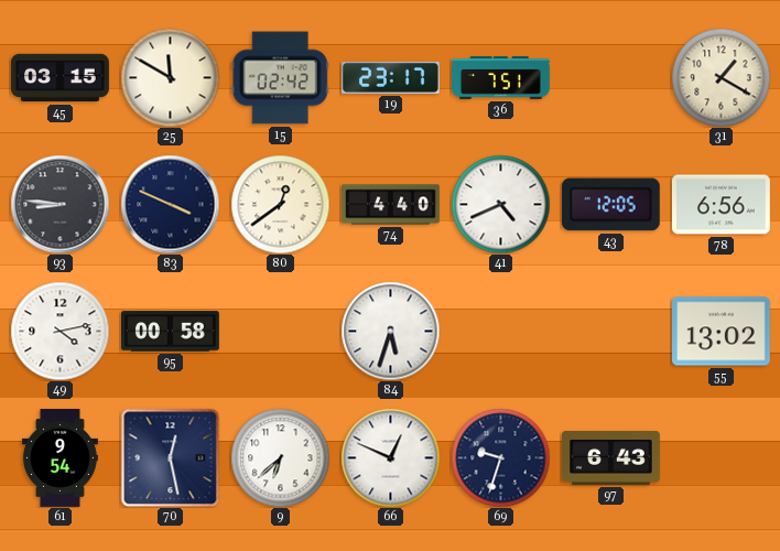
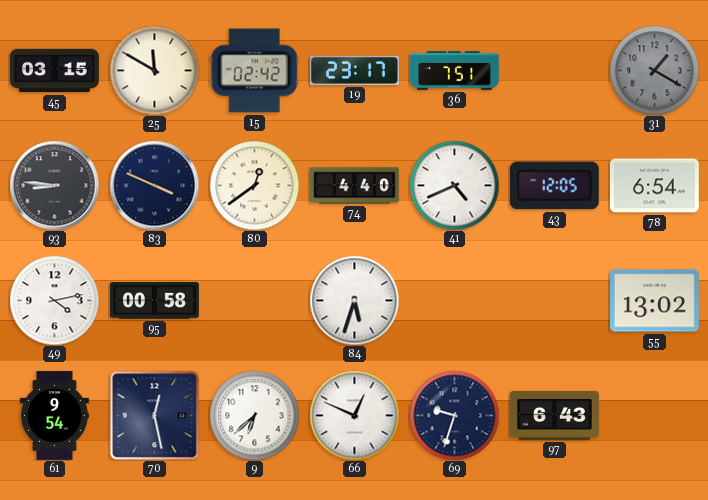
31 dial: cream -> grey (654, 70)
78: 6:56 -> 6:54 (654, 186)
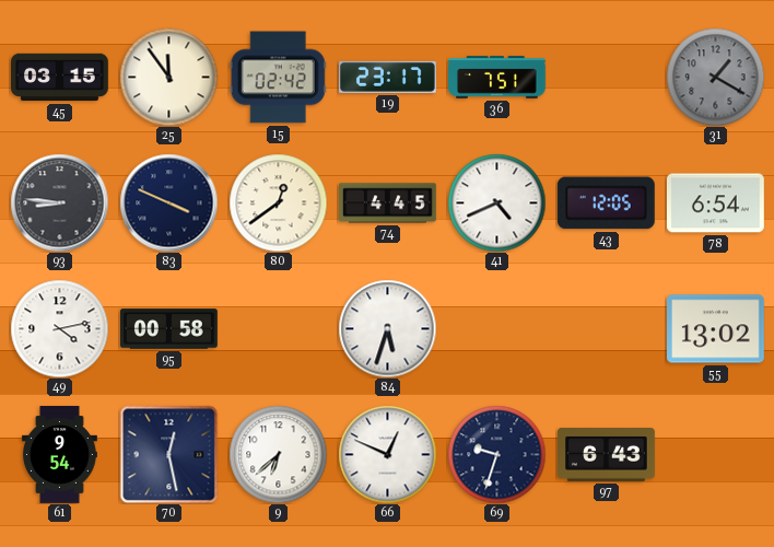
25: 11:50 -> 11:54 (168, 77)
74: 4:40 -> 4:45 (388, 203)
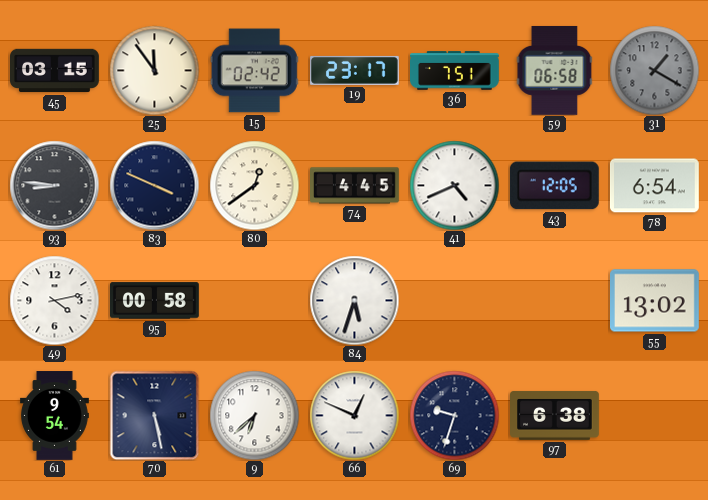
59: none -> 06:58 (555, 70)
70: 12:28 -> 5:28 (154, 415)
97: 6:43 -> 6:38 (555, 415)
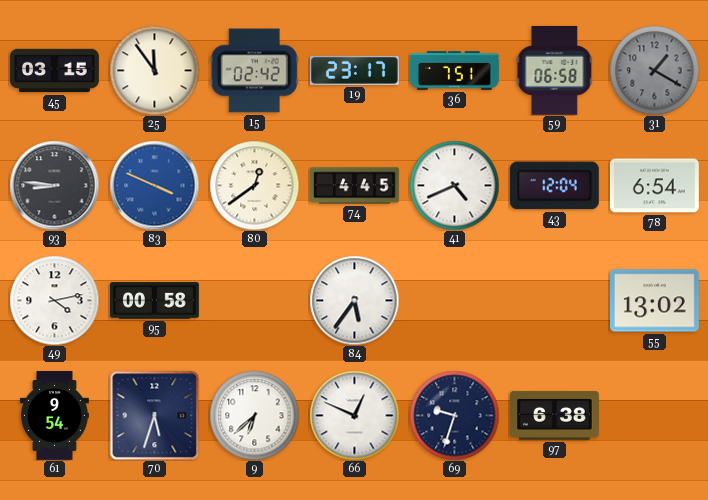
83 dial: navy -> blue (154, 185)
43: 12:05 -> 12:04 (554, 186)
84: 5:33 -> 5:36 (354, 300)
70: 5:28 -> 5:33 (154, 415)
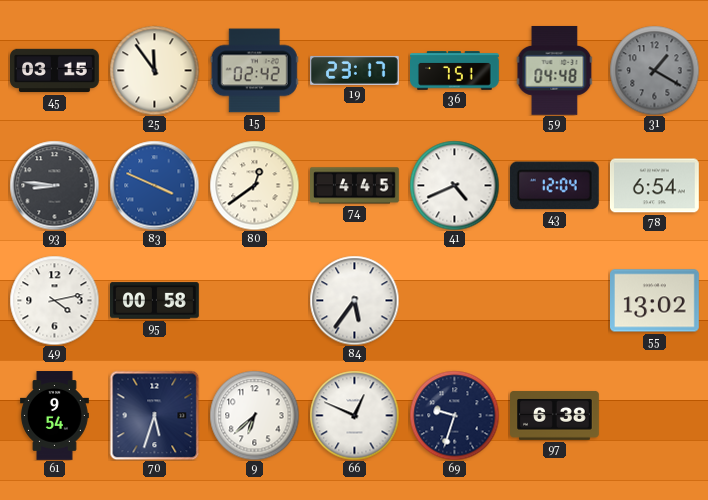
59: 06:58 -> 04:48 (555, 70)
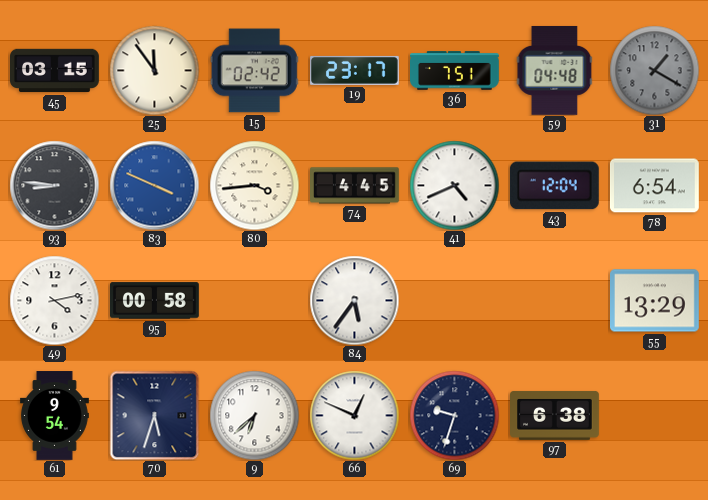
80: 12:39 -> 3:44 (254, 185)
55: 13:02 -> 13:29 (655, 301)
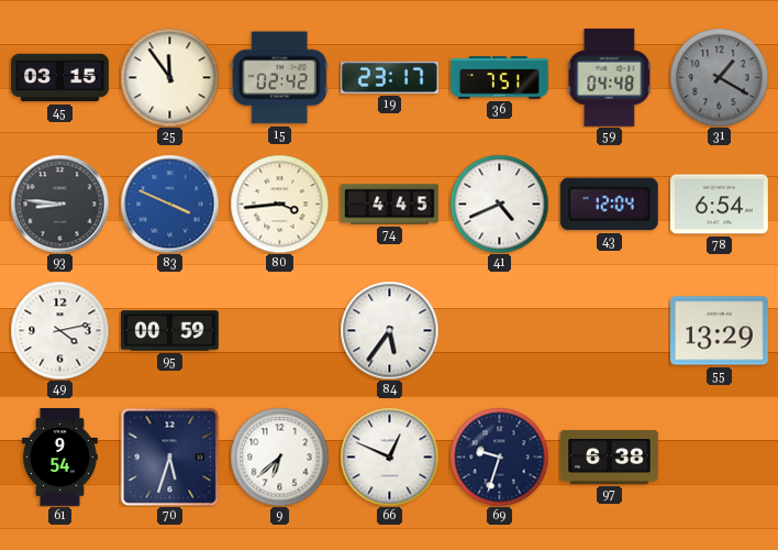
95: 00:58 -> 00:59 (170, 331)
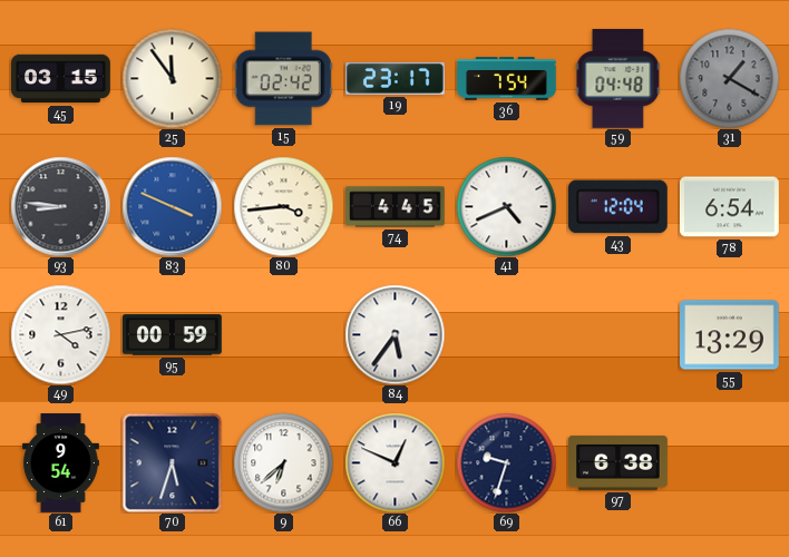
36: 7:51 -> 7:54 (507, 79)
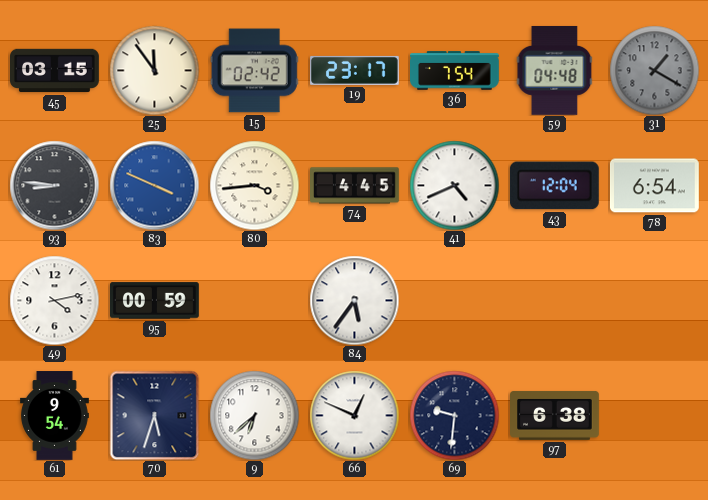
55: 13:29 -> none (730, 335)
69: 9:33 -> 9:31 (454, 415)
